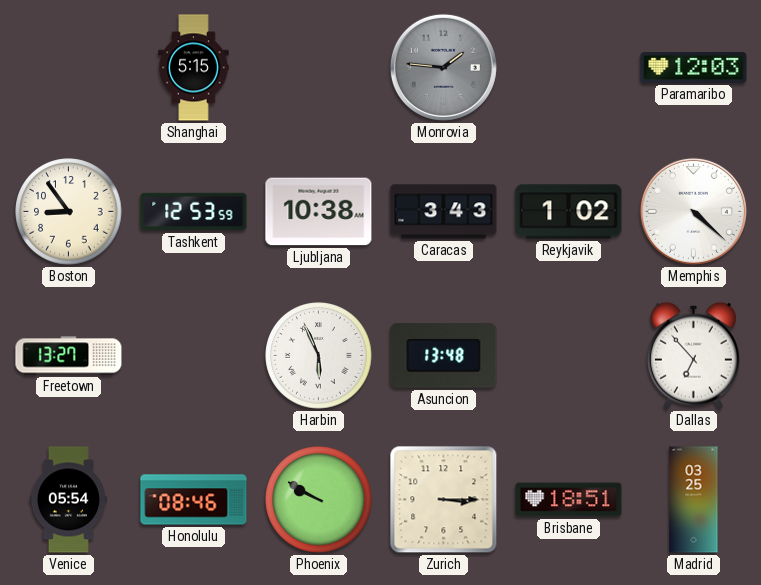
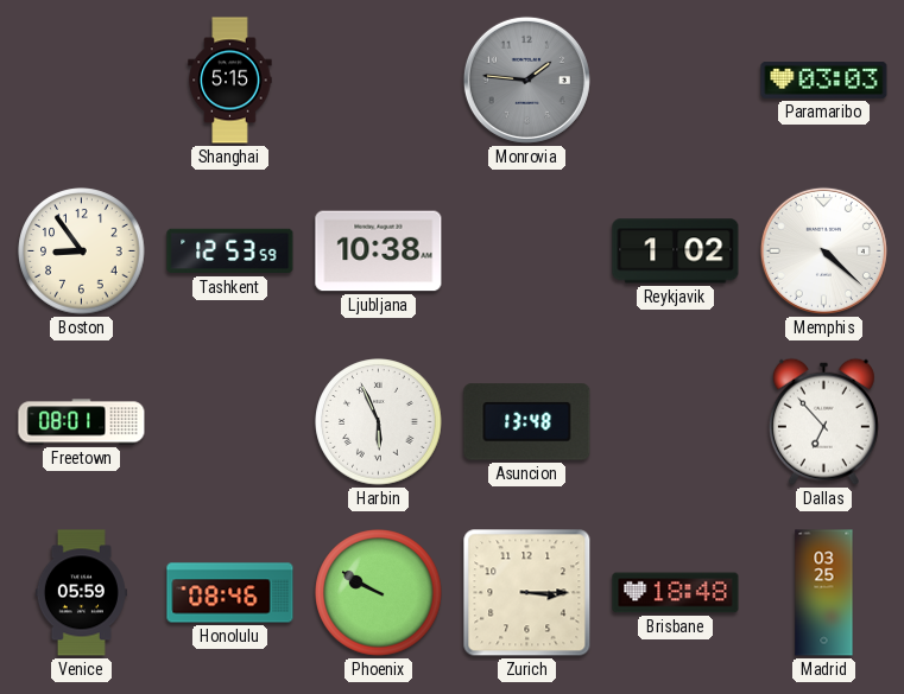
Paramaribo: 12:03 -> 03:03 (824, 79)
Caracas: 3:43 -> none (444, 212)
Freetown: 13:27 -> 08:01 (82, 422)
Venice: 05:54 -> 05:59 (81, 593)
Brisbane: 18:51 -> 18:48 (676, 593)
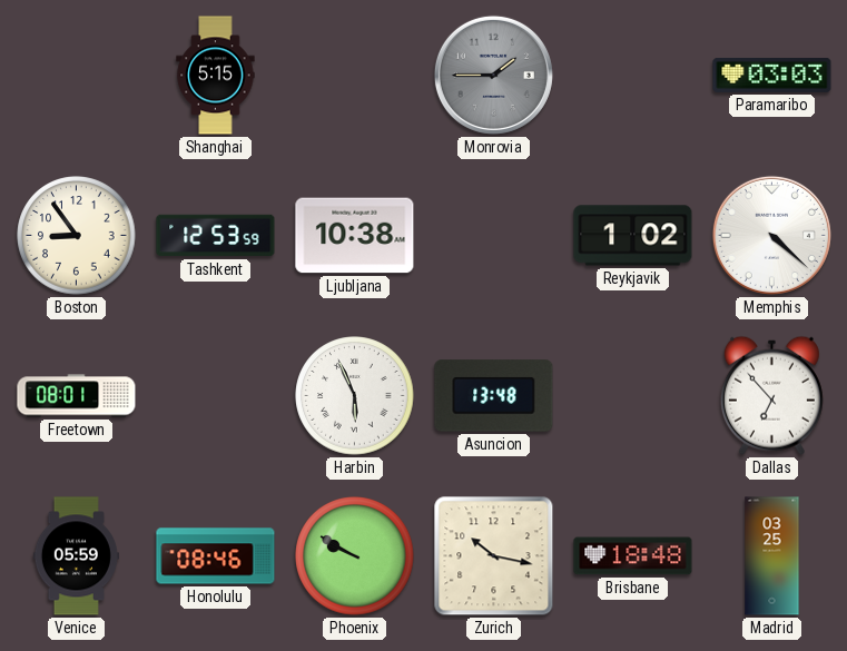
Monrovia: 1:46 -> 1:45 (493, 75)
Zurich: 3:15 -> 10:17 (494, 556)
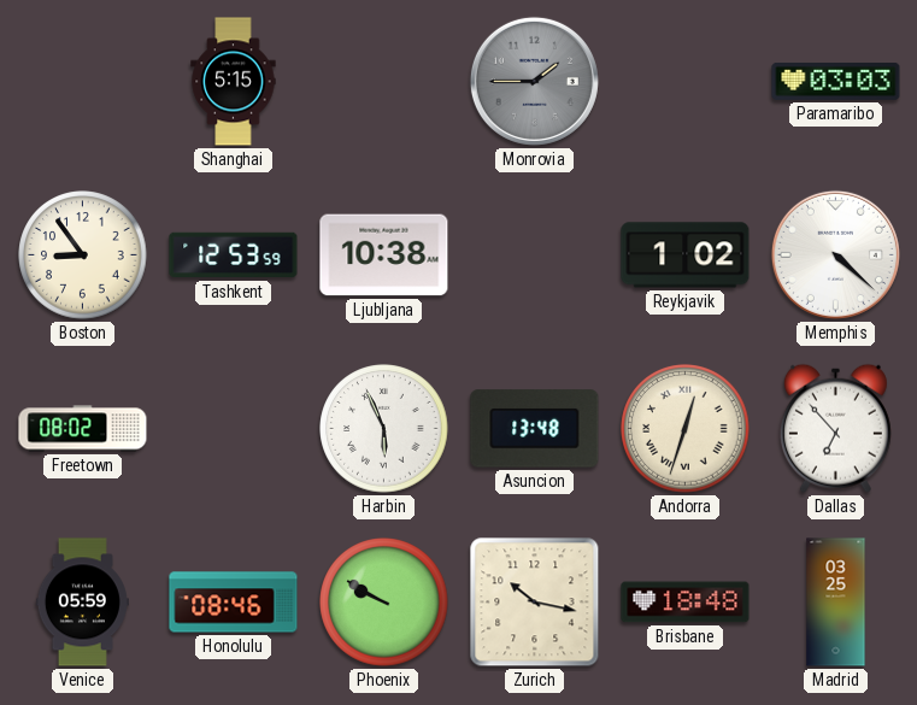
Freetown: 08:01 -> 08:02 (83, 429)
Andorra: none -> 12:33 (686, 429)
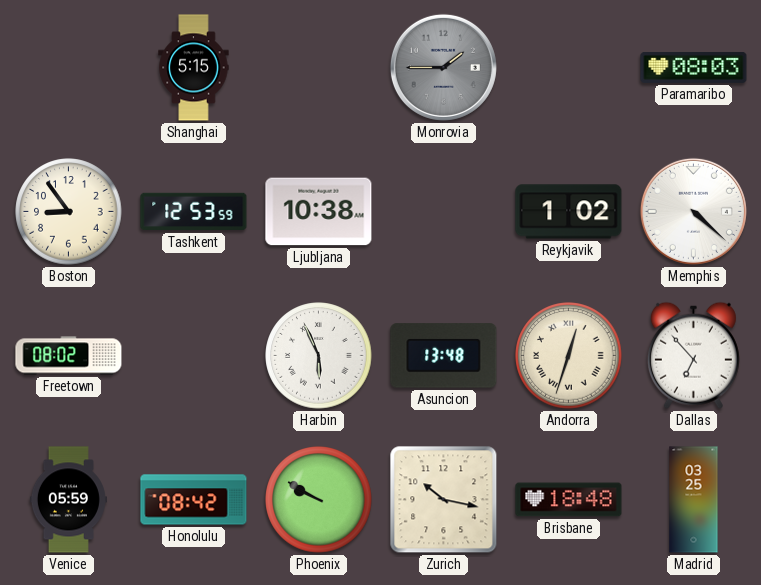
Paramaribo: 03:03 -> 08:03 (694, 67)
Honolulu: 08:46 -> 08:42 (194, 500)
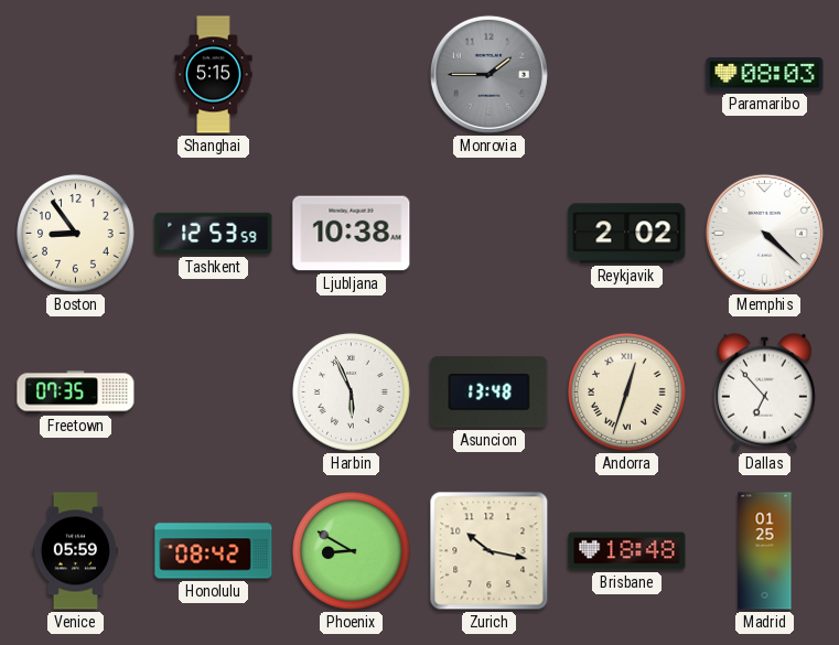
Reykjavik: 1:02 -> 2:02 (627, 234)
Freetown: 08:02 -> 07:35 (76, 393)
Phoenix: 9:50 -> 8:50 (352, 551)
Madrid: 03:25 -> 01:25 (765, 551)
